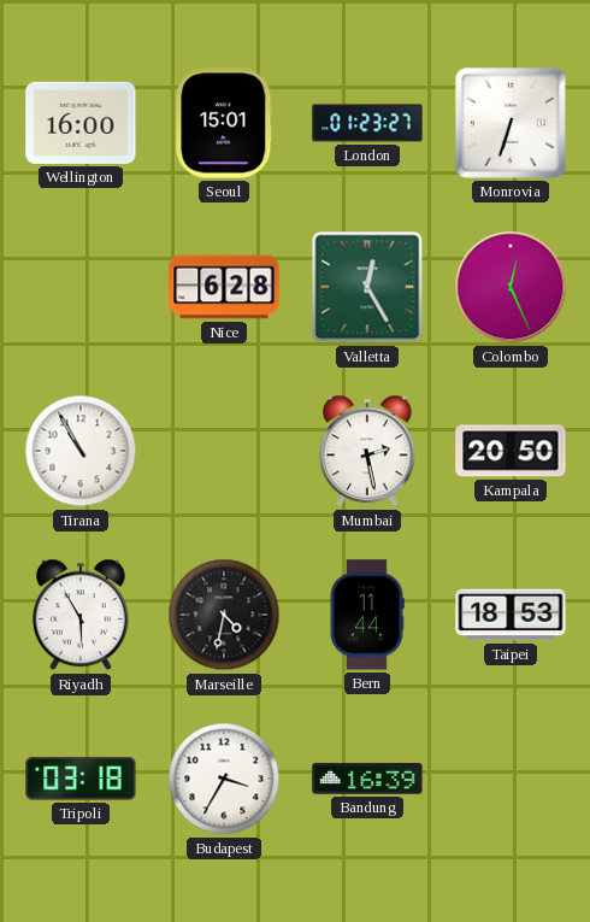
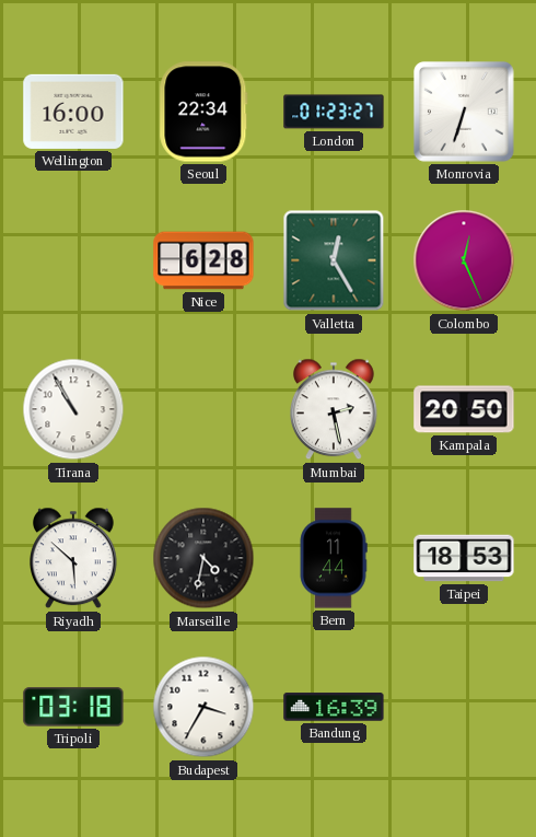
Seoul: 15:01 -> 22:34 (203, 112)
Riyadh: 5:55 -> 5:52 (74, 558)
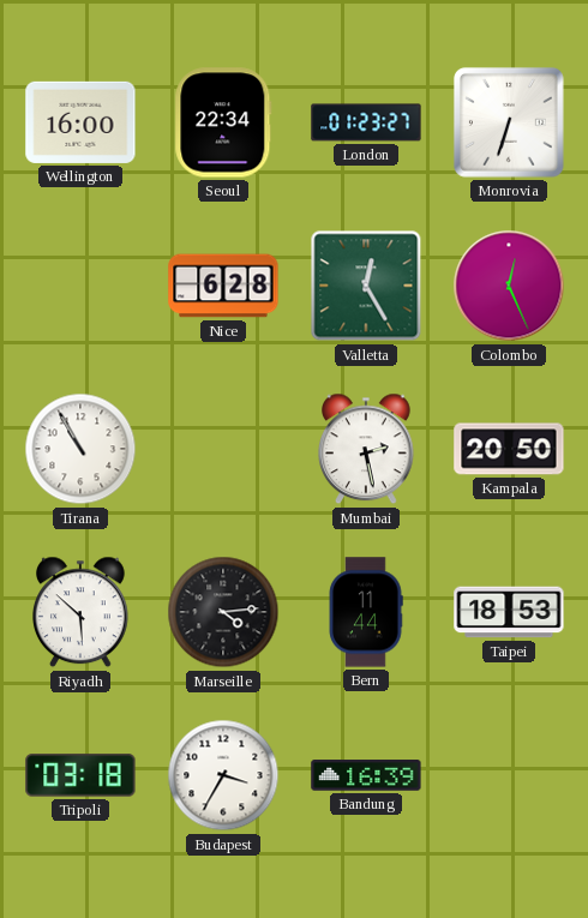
Marseille: 4:32 -> 4:14 (223, 612)
